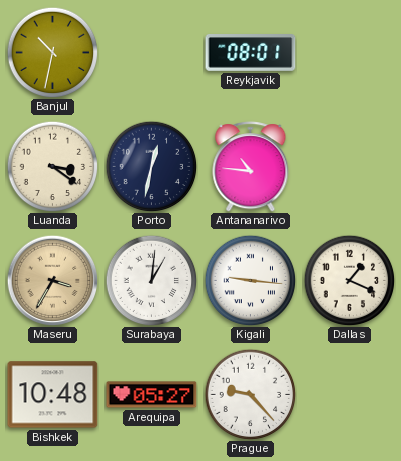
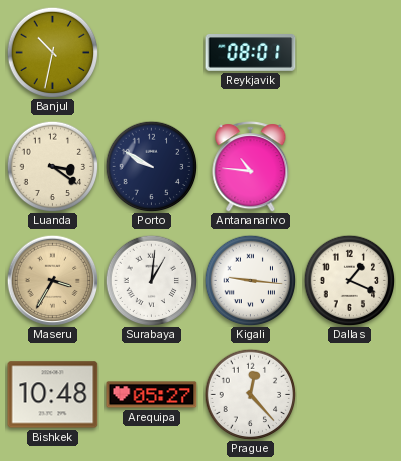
Porto: 12:32 -> 9:50 (151, 166)
Prague: 9:23 -> 12:23 (250, 394)
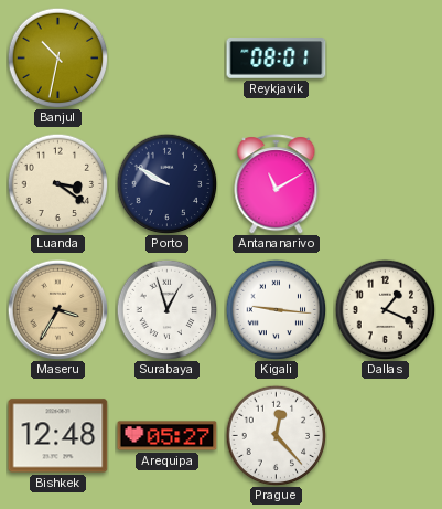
Antananarivo: 10:46 -> 11:10 (277, 184)
Surabaya: 1:01 -> 12:57 (166, 309)
Bishkek: 10:48 -> 12:48 (58, 436)
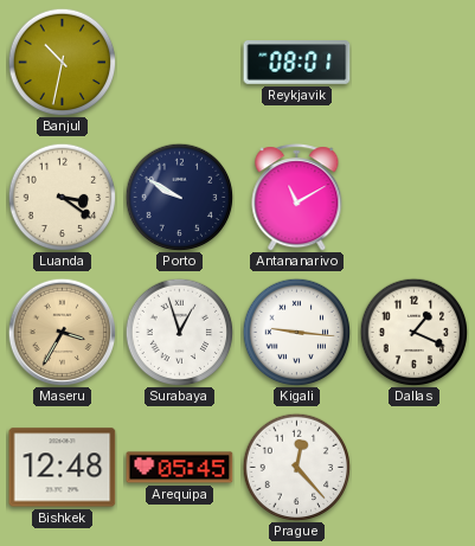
Arequipa: 05:27 -> 05:45 (180, 468)
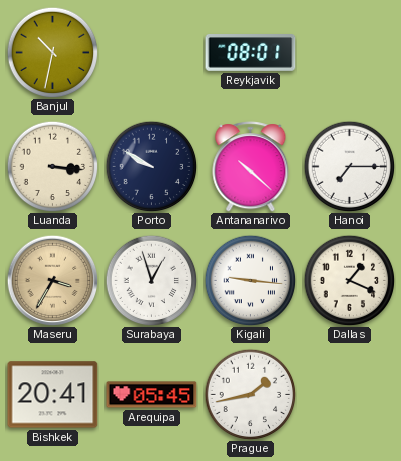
Luanda: 3:21 -> 3:16 (52, 166)
Antananarivo: 11:10 -> 10:22 (251, 167)
Hanoi: none -> 7:15 (349, 166)
Bishkek: 12:48 -> 20:41 (53, 395)
Prague: 12:23 -> 1:43 (250, 394)
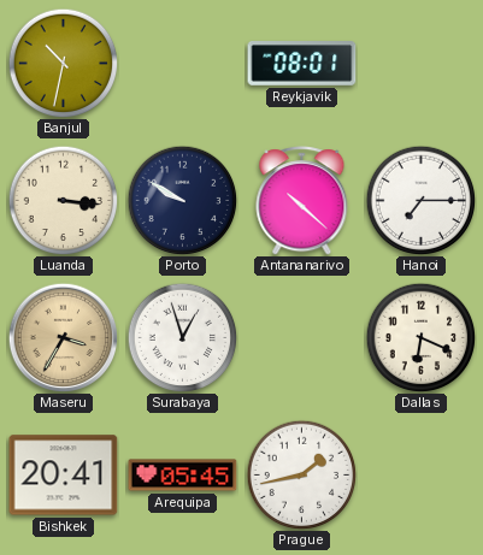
Kigali: 9:16 -> none (250, 280)
Dallas: 1:19 -> 6:19 (420, 337)
